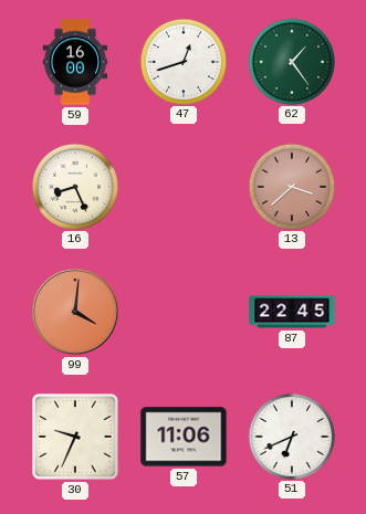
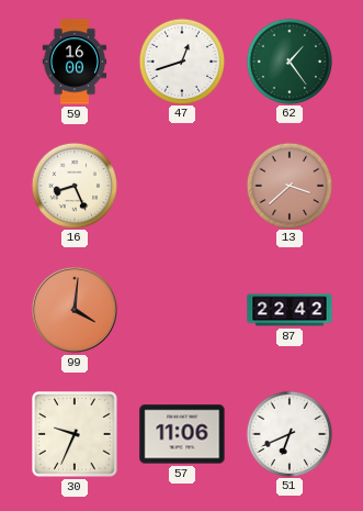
87: 22:45 -> 22:42 (290, 310)
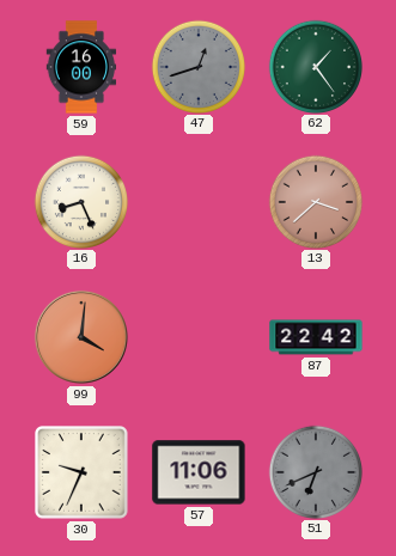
47 dial: white -> grey (197, 66)
51 dial: white -> grey (315, 471)
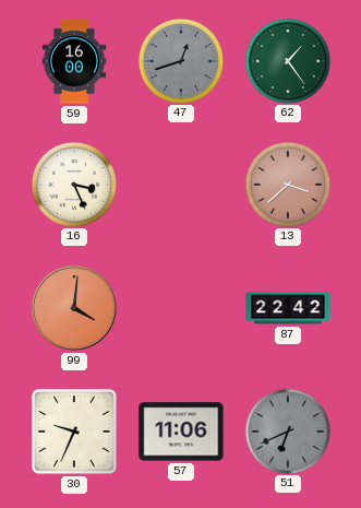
16: 8:26 -> 3:26 (73, 184)
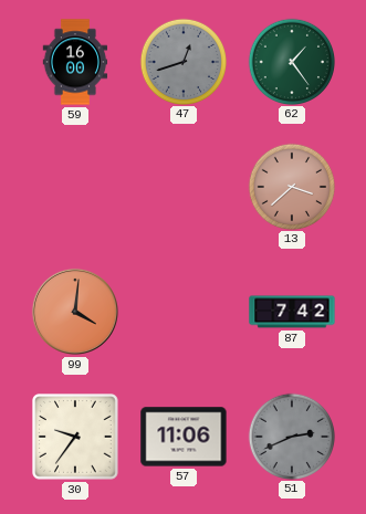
16: 3:26 -> none (73, 184)
87: 22:42 -> 7:42 (292, 312)
30: 9:34 -> 9:36 (76, 438)
51: 6:41 -> 2:41 (291, 436)
